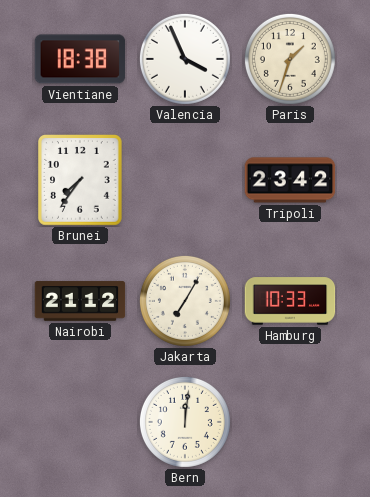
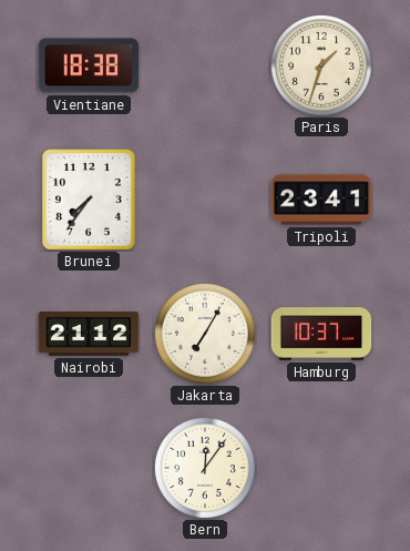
Valencia: 3:56 -> none (185, 59)
Tripoli: 23:42 -> 23:41 (321, 200)
Hamburg: 10:33 -> 10:37 (321, 334)
Bern: 12:01 -> 12:06 (205, 468)
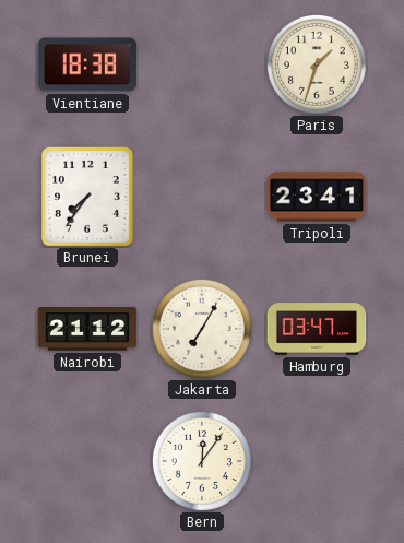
Hamburg: 10:37 -> 03:47 (317, 329)
